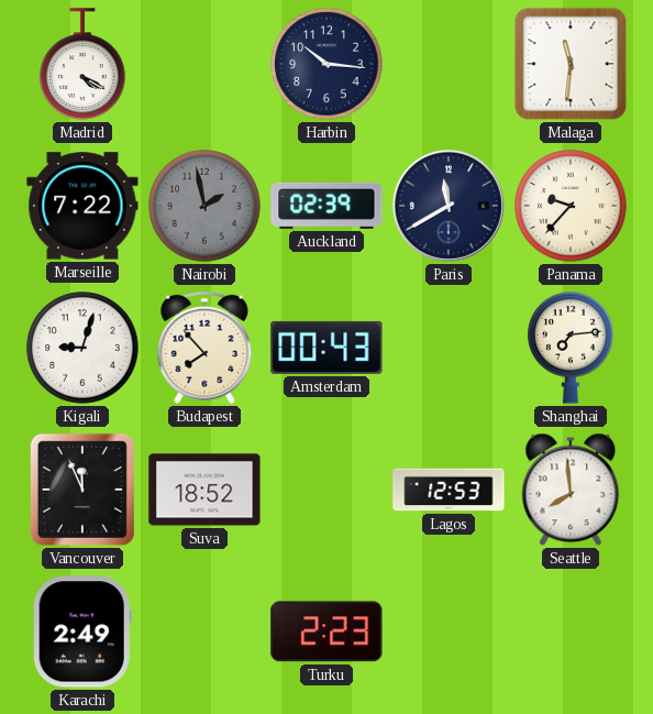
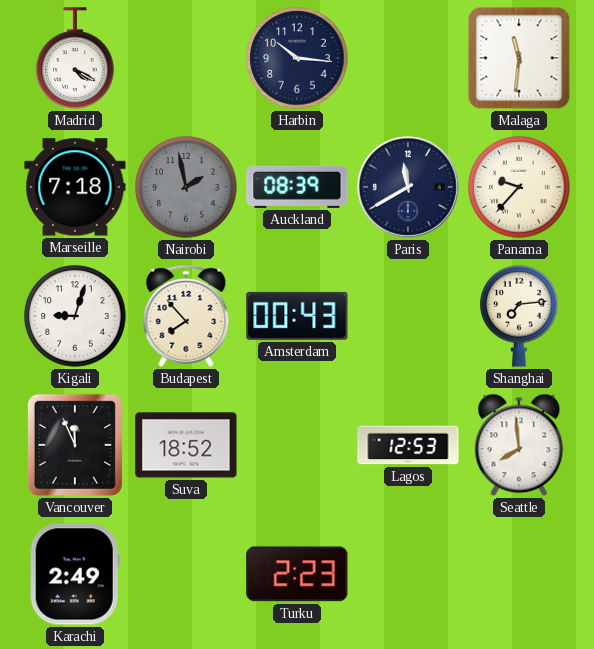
Marseille: 7:22 -> 7:18 (75, 187)
Auckland: 02:39 -> 08:39 (297, 187)
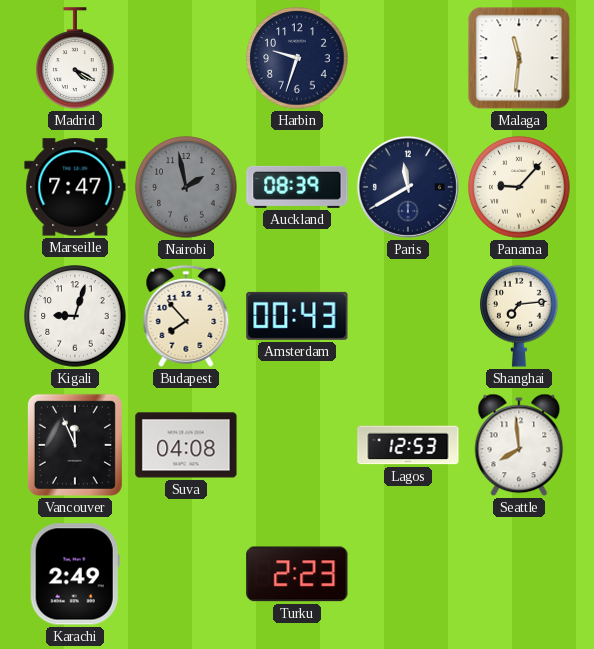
Harbin: 10:16 -> 9:33 (297, 58)
Marseille: 7:18 -> 7:47 (75, 187)
Panama: 9:37 -> 9:07 (519, 187)
Suva: 18:52 -> 04:08 (186, 445)
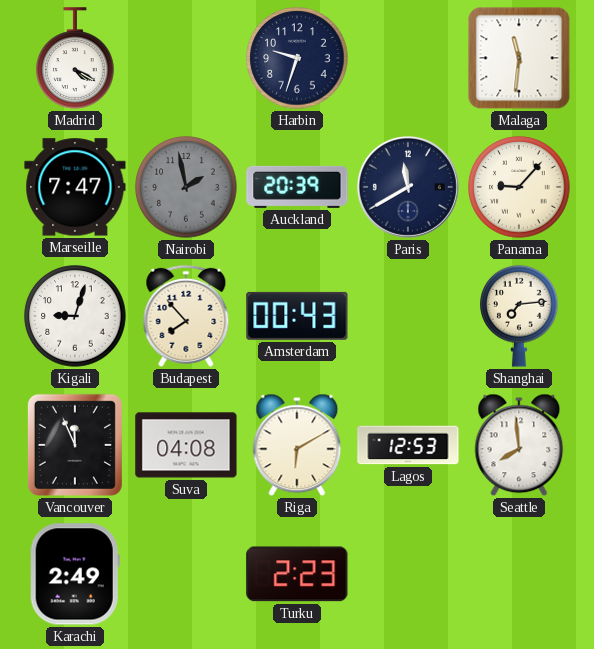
Auckland: 08:39 -> 20:39 (297, 187)
Riga: none -> 6:10 (297, 445)
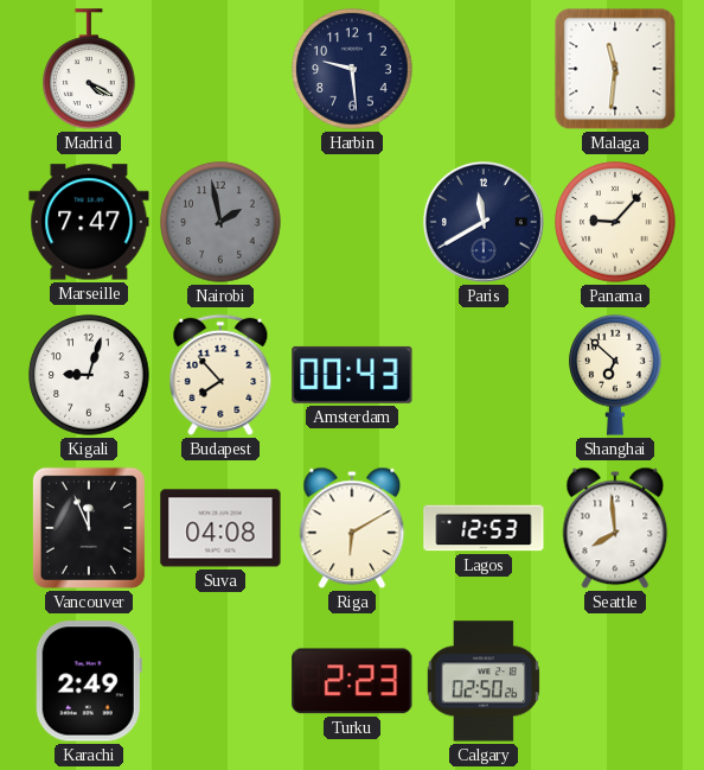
Harbin: 9:33 -> 9:29 (352, 69)
Auckland: 20:39 -> none (297, 187)
Shanghai: 7:14 -> 6:52 (615, 375)
Calgary: none -> 02:50 (484, 681)
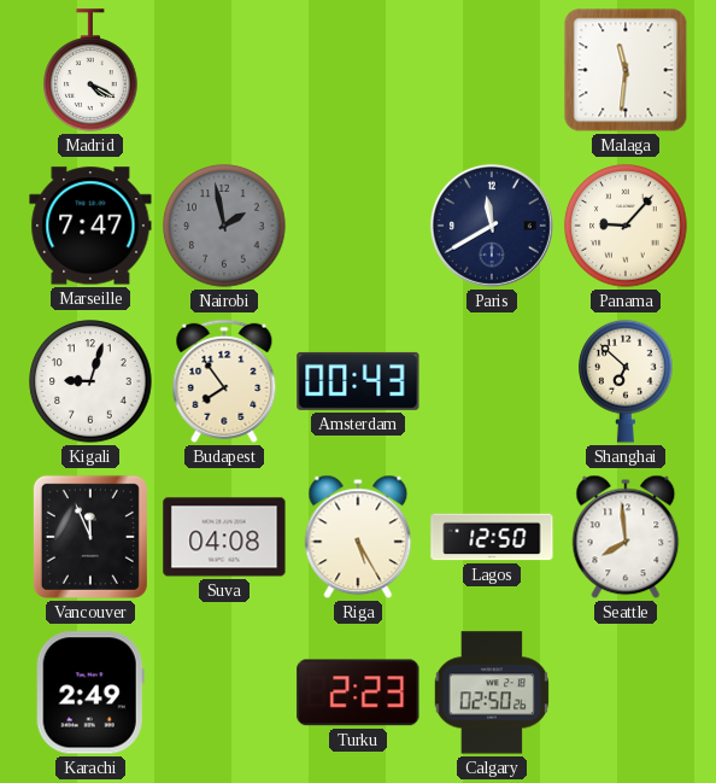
Harbin: 9:29 -> none (352, 69)
Budapest: 7:53 -> 7:54 (224, 381)
Riga: 6:10 -> 5:25 (358, 537)
Lagos: 12:53 -> 12:50 (492, 537)
